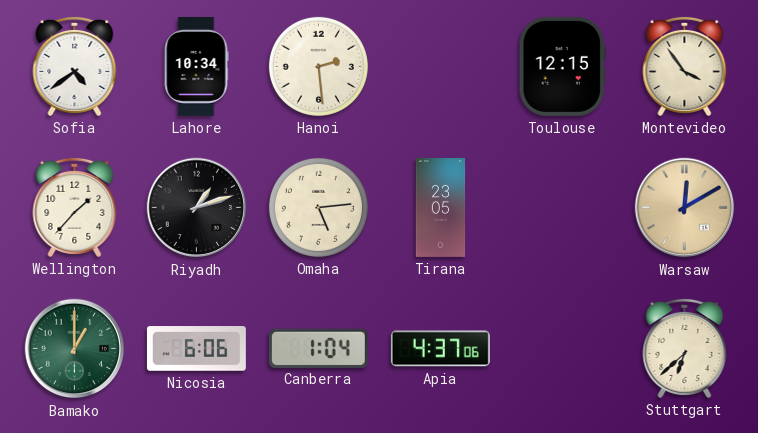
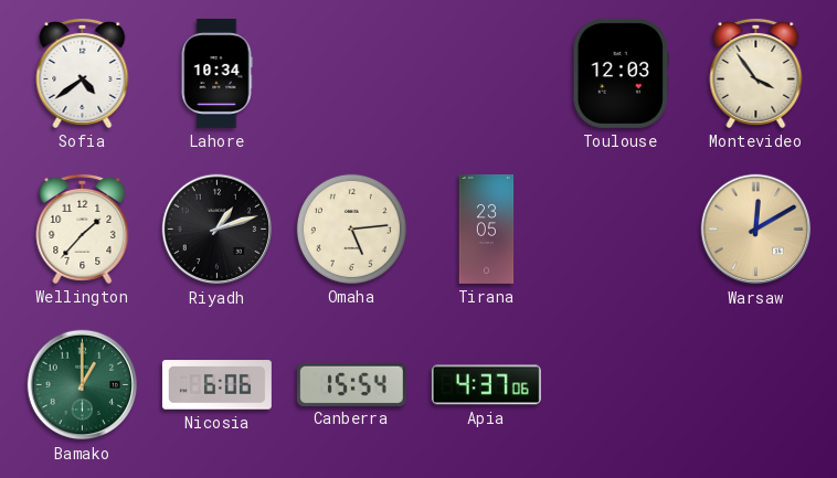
Hanoi: 2:29 -> none (318, 66)
Toulouse: 12:15 -> 12:03 (621, 73)
Canberra: 1:04 -> 15:54 (351, 384)
Stuttgart: 6:38 -> none (685, 348)
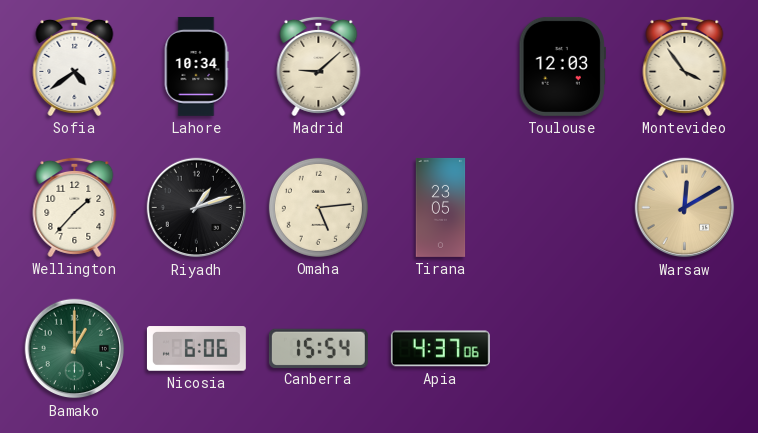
Madrid: none -> 9:08 (319, 66)
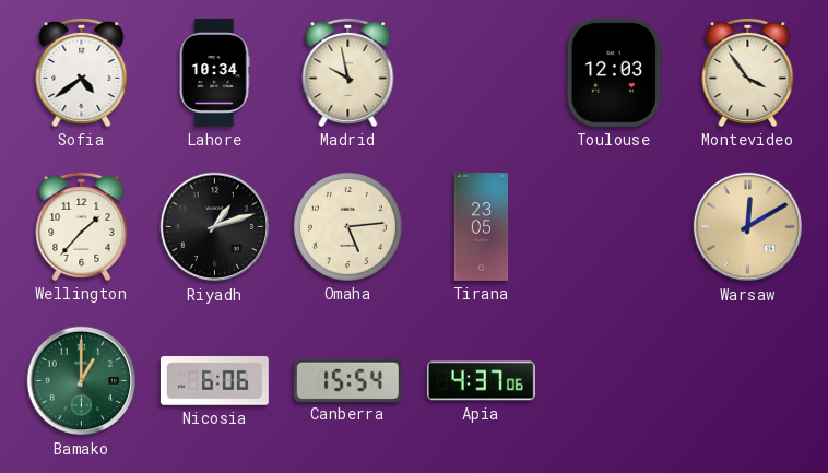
Madrid: 9:08 -> 9:58 (348, 72)
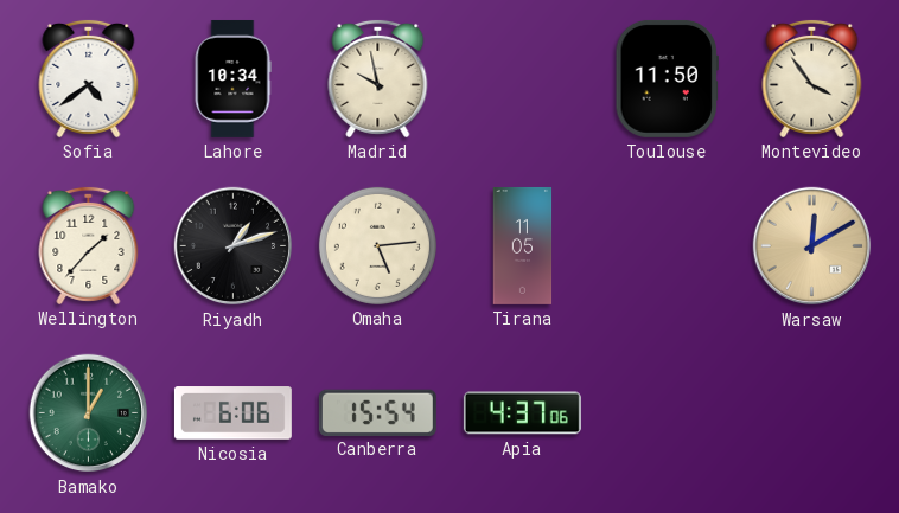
Toulouse: 12:03 -> 11:50 (667, 78)
Tirana: 23:05 -> 11:05 (523, 245)
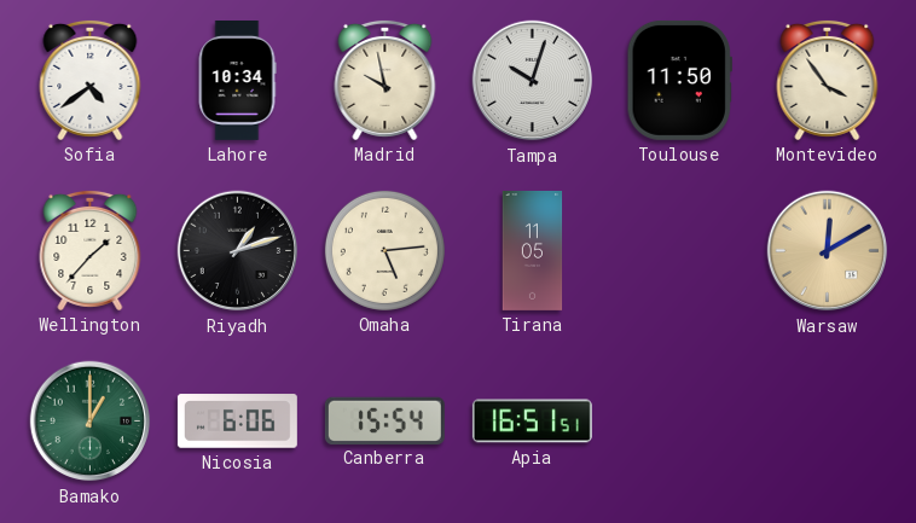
Tampa: none -> 10:03 (533, 81)
Apia: 4:37 -> 16:51 (532, 422)
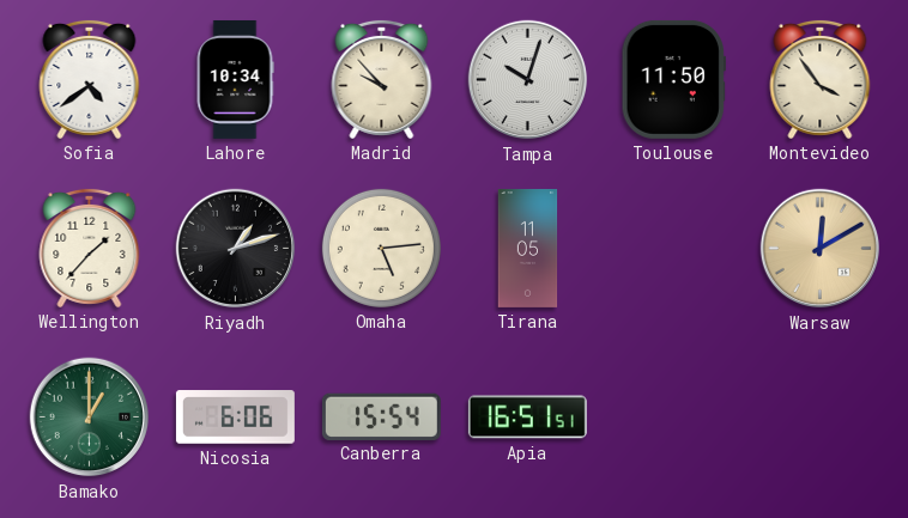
Madrid: 9:58 -> 9:53 (382, 79)
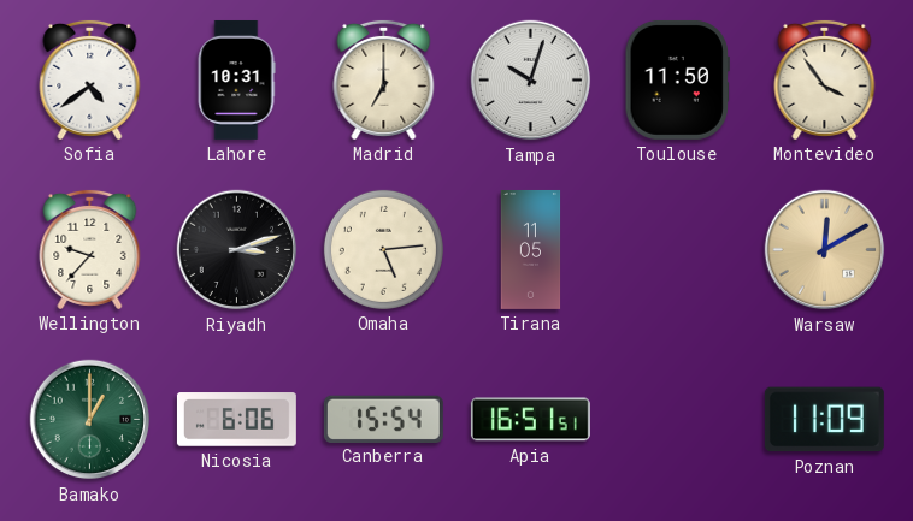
Lahore: 10:34 -> 10:31 (236, 79)
Madrid: 9:53 -> 7:00 (384, 79)
Wellington: 1:37 -> 9:37 (90, 249)
Riyadh: 1:12 -> 3:12 (237, 250)
Poznan: none -> 11:09 (824, 420)
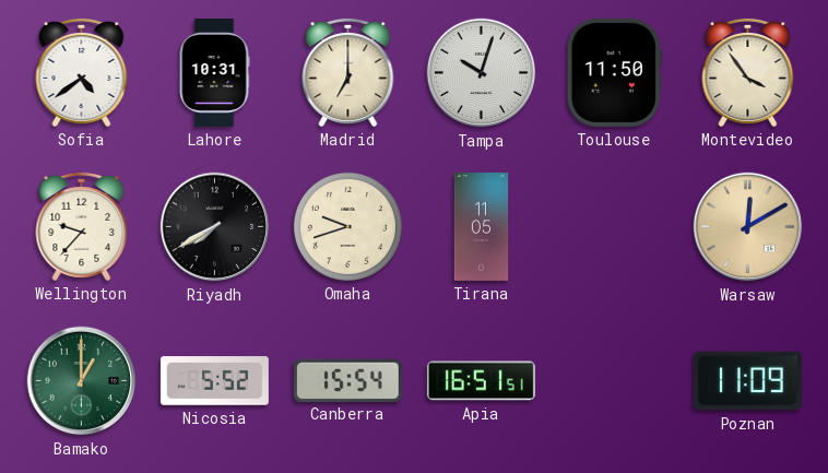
Riyadh: 3:12 -> 7:40 (215, 227)
Omaha: 5:14 -> 9:42 (347, 226)
Nicosia: 6:06 -> 5:52 (214, 381)
